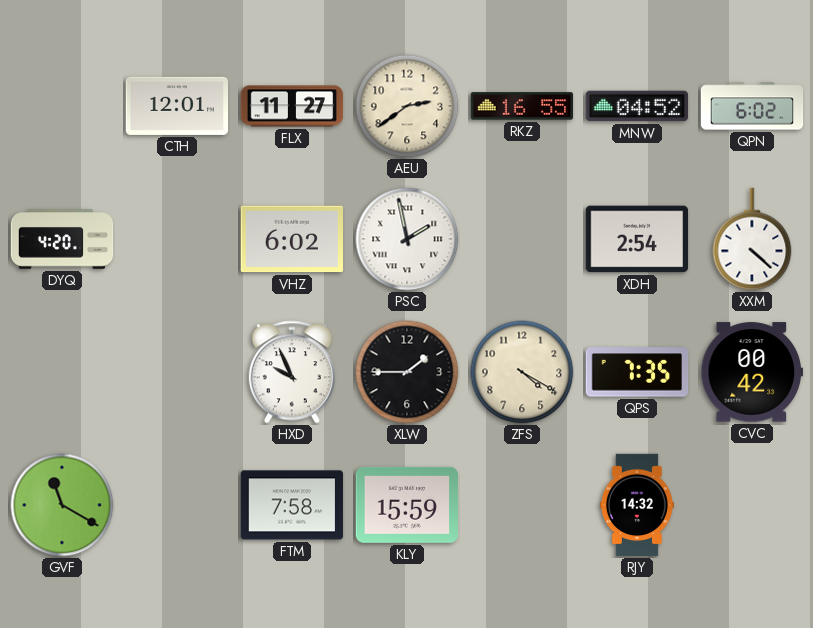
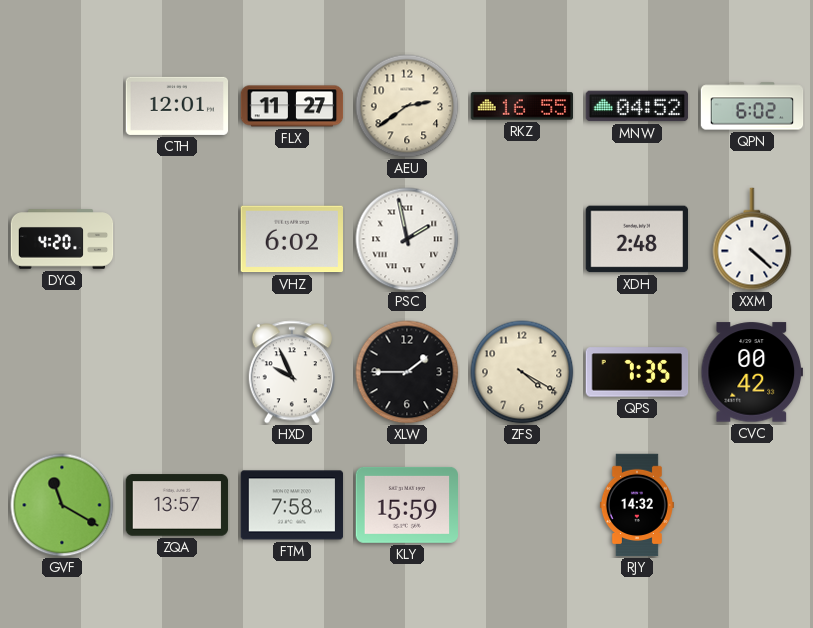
XDH: 2:54 -> 2:48 (637, 239)
ZQA: none -> 13:57 (177, 505)
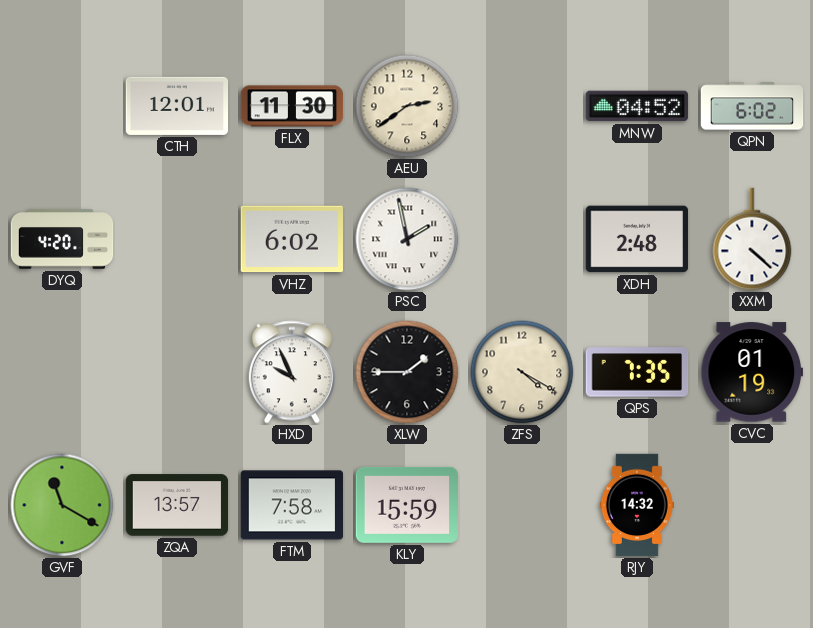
FLX: 11:27 -> 11:30 (292, 106)
RKZ: 16:55 -> none (522, 106)
CVC: 00:42 -> 01:19 (751, 372)
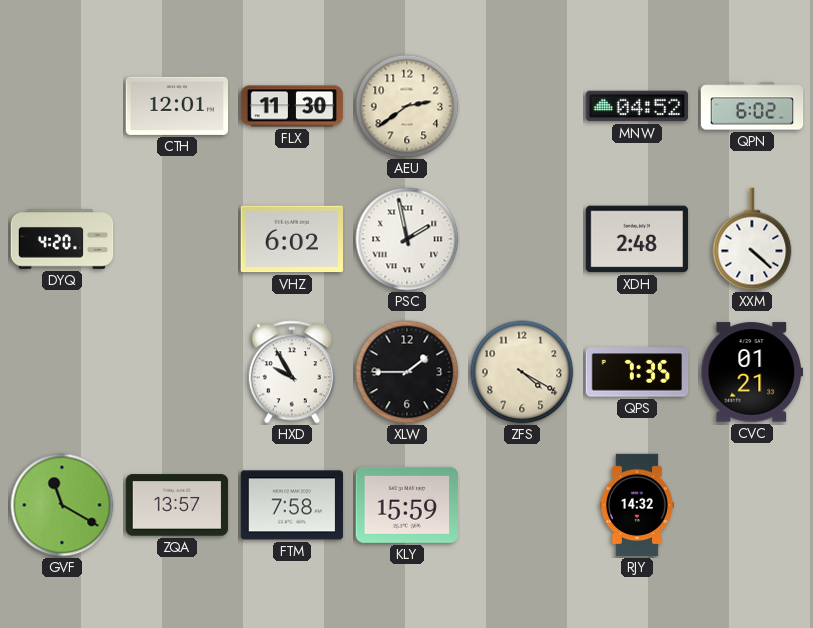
HXD: 9:56 -> 9:55 (292, 372)
CVC: 01:19 -> 01:21 (751, 372)
